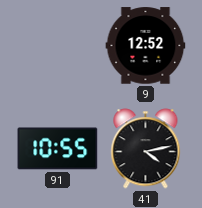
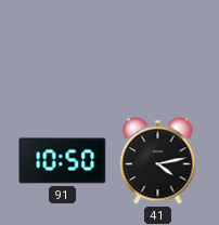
9: 12:52 -> none (146, 46)
91: 10:55 -> 10:50 (63, 161)
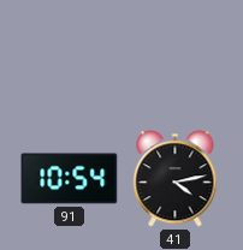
91: 10:50 -> 10:54 (70, 179)
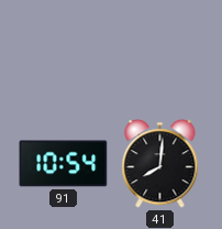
41: 4:13 -> 8:01 (160, 164)
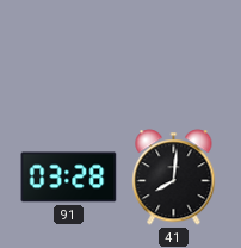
91: 10:54 -> 03:28 (69, 178)
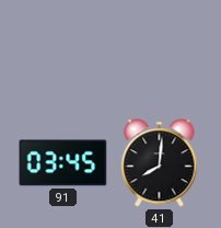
91: 03:28 -> 03:45 (63, 163)
